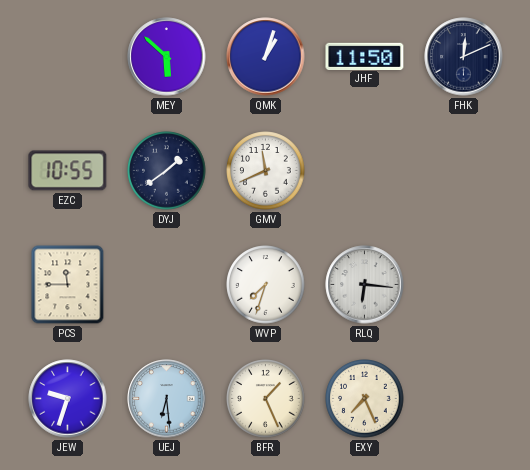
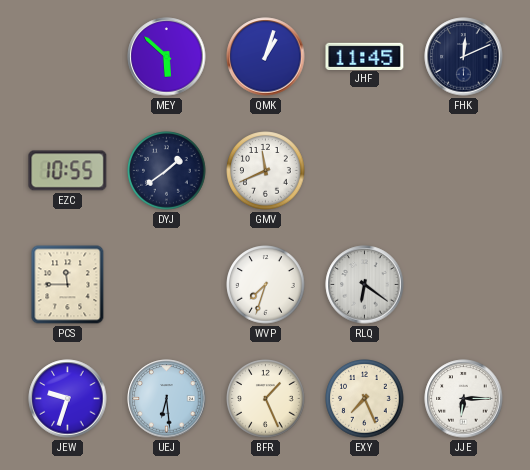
JHF: 11:50 -> 11:45 (365, 56)
RLQ: 6:16 -> 6:21 (365, 285)
JJE: none -> 6:15 (464, 399)
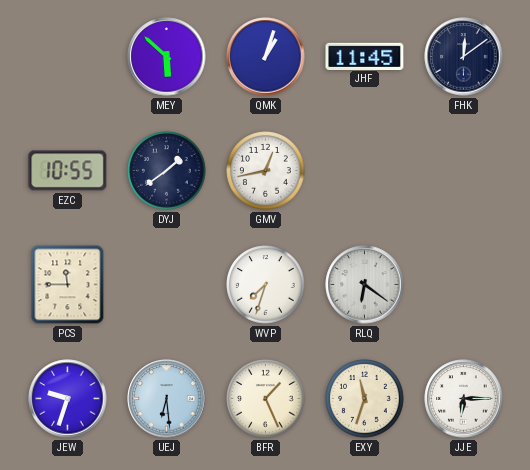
FHK: 12:11 -> 12:09 (464, 57)
GMV: 11:41 -> 12:43 (266, 171)
EXY: 7:26 -> 11:33 (365, 399)
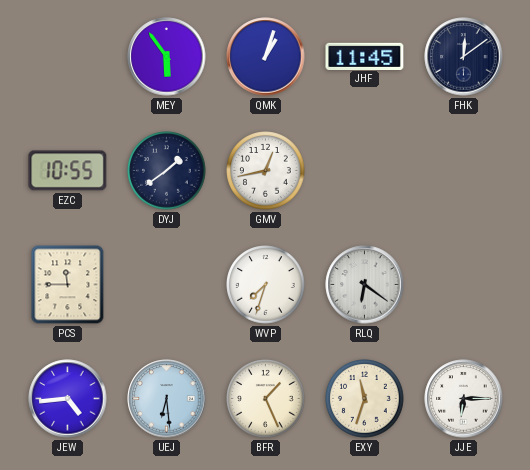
MEY: 5:52 -> 5:54 (167, 57)
JEW: 9:33 -> 4:44 (68, 399)
